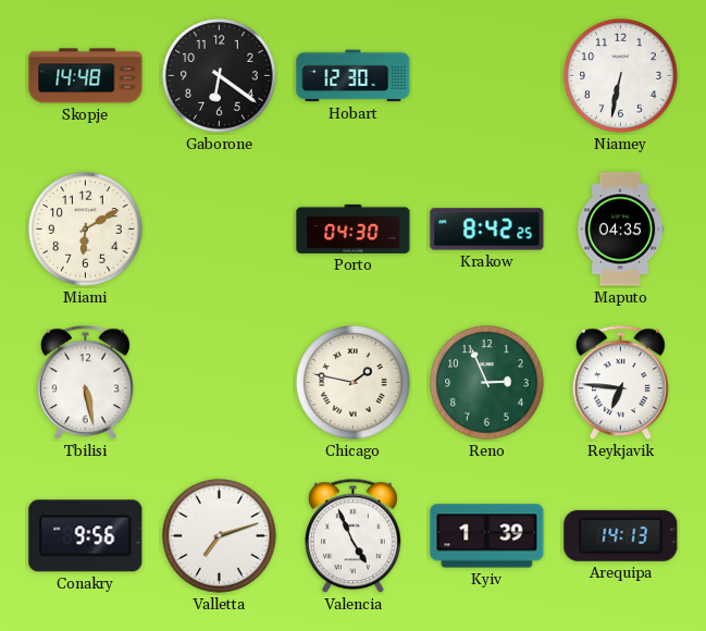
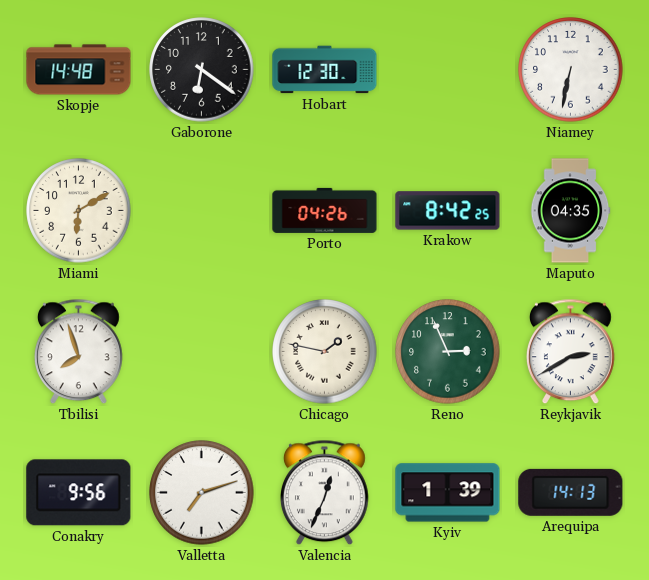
Porto: 04:30 -> 04:26 (325, 210)
Tbilisi: 5:28 -> 7:57 (79, 352)
Reykjavik: 6:46 -> 2:40 (571, 352)
Valencia: 4:56 -> 12:34 (325, 493)
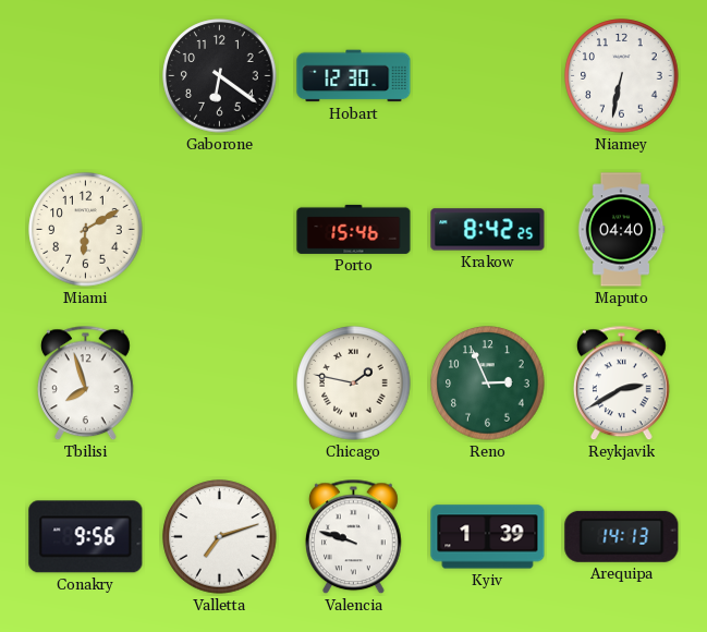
Skopje: 14:48 -> none (79, 70)
Porto: 04:26 -> 15:46 (354, 229)
Maputo: 04:35 -> 04:40 (621, 230)
Valencia: 12:34 -> 9:48 (354, 537)
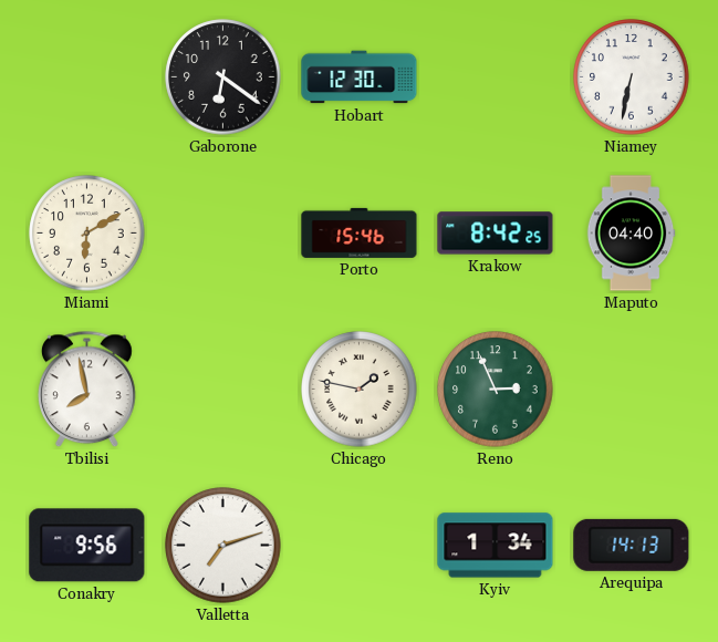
Tbilisi: 7:57 -> 7:58 (87, 390)
Reykjavik: 2:40 -> none (622, 384)
Valencia: 9:48 -> none (354, 537)
Kyiv: 1:39 -> 1:34 (496, 546)
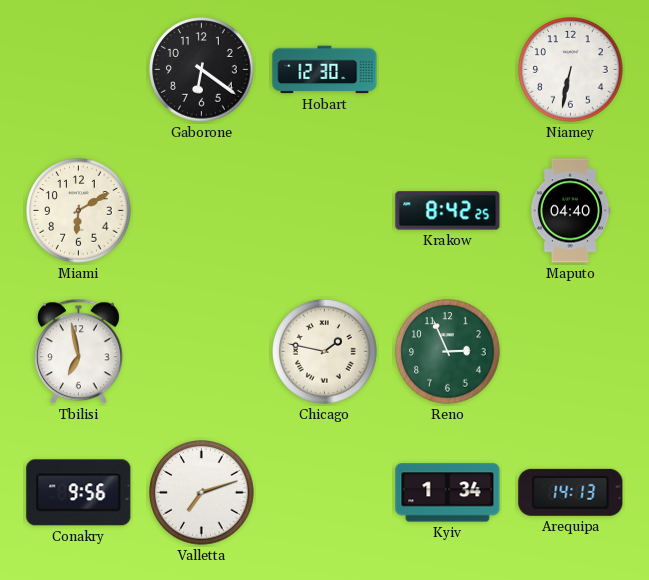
Porto: 15:46 -> none (360, 232)
Tbilisi: 7:58 -> 6:58 (79, 352)
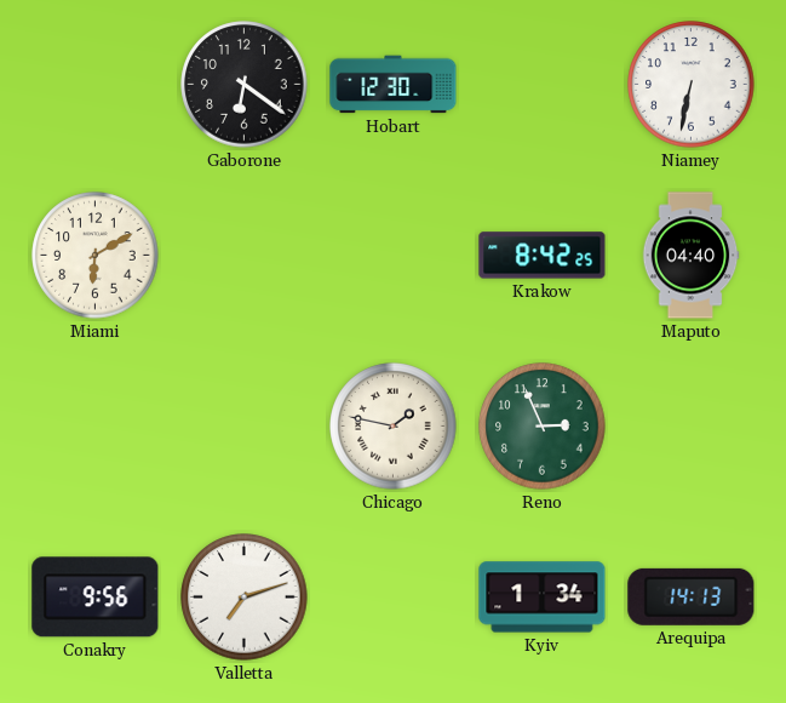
Tbilisi: 6:58 -> none (79, 352)
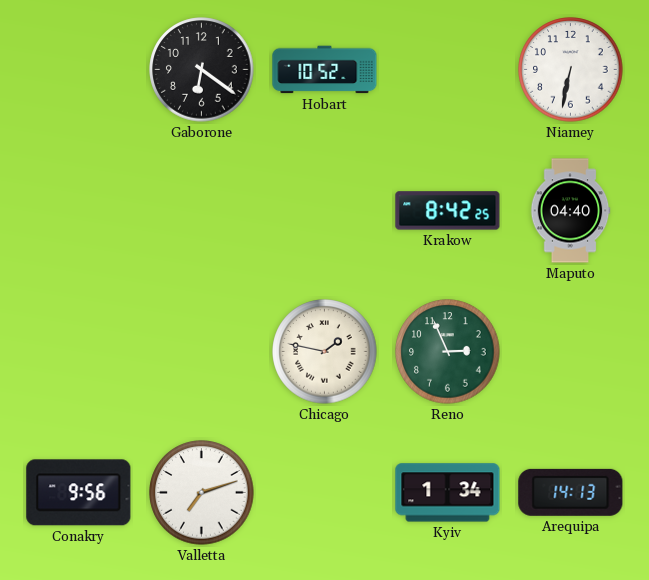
Hobart: 12:30 -> 10:52 (325, 70)
Miami: 6:10 -> none (96, 256)
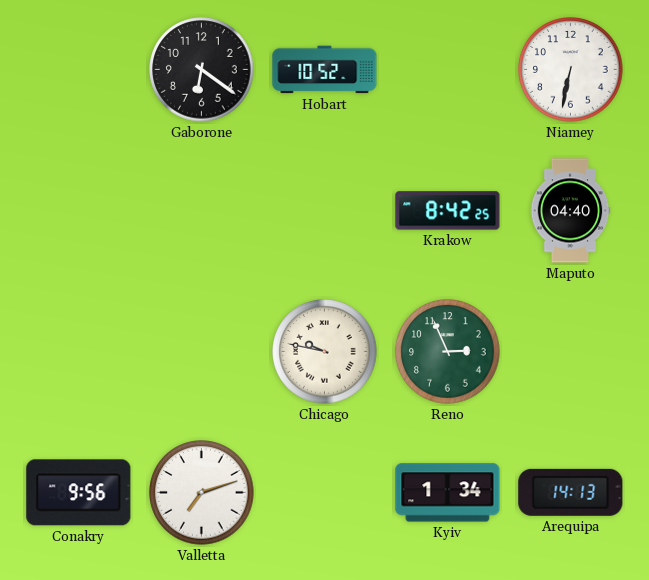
Chicago: 1:47 -> 9:47 (325, 352)
